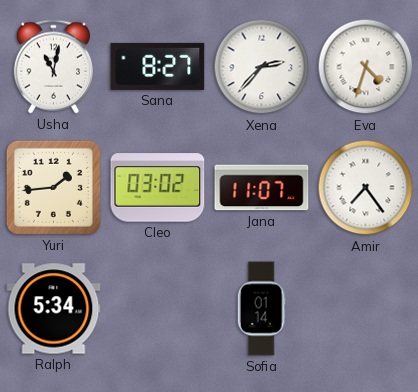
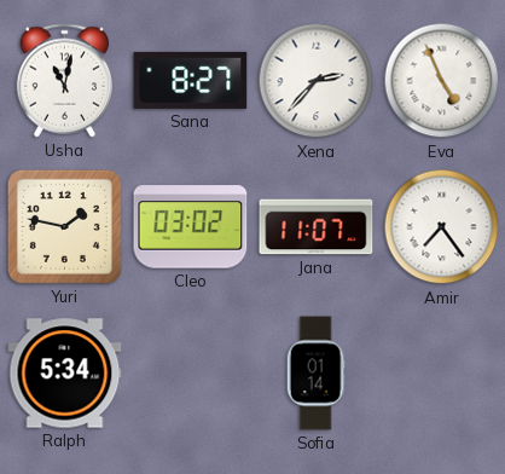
Eva: 4:33 -> 4:56 (442, 81)
Yuri: 1:44 -> 1:47 (64, 226)
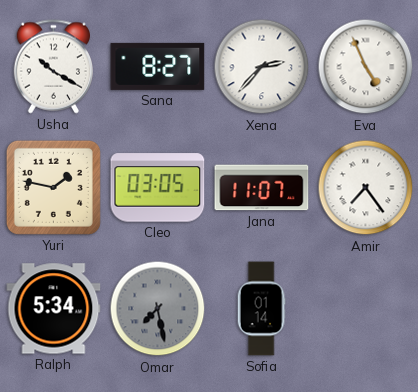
Usha: 11:02 -> 10:20 (53, 67)
Cleo: 03:02 -> 03:05 (158, 188)
Omar: none -> 7:28 (158, 309)
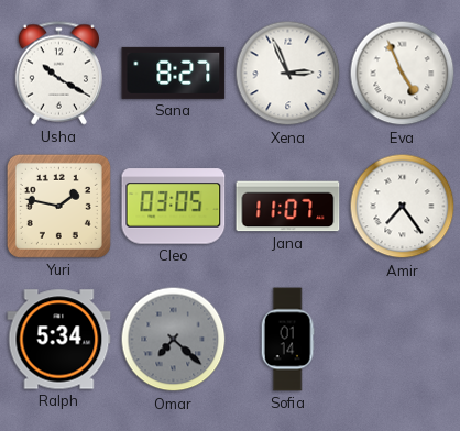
Xena: 2:37 -> 2:56 (288, 74)
Omar: 7:28 -> 7:22 (174, 340)
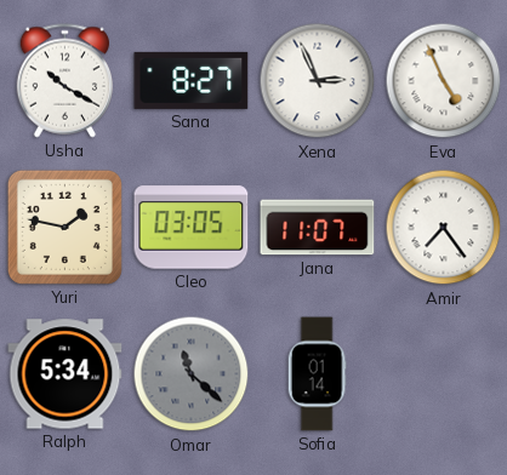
Omar: 7:22 -> 11:22 (192, 374)
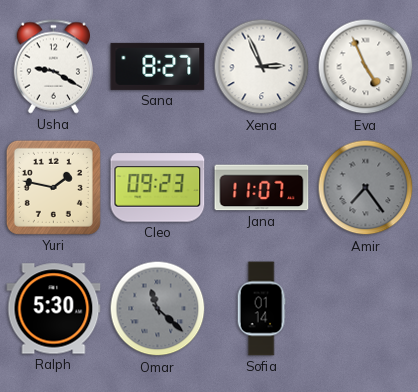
Usha: 10:20 -> 9:20 (53, 67)
Cleo: 03:05 -> 09:23 (158, 188)
Amir dial: white -> grey (366, 188)
Ralph: 5:34 -> 5:30 (54, 309)
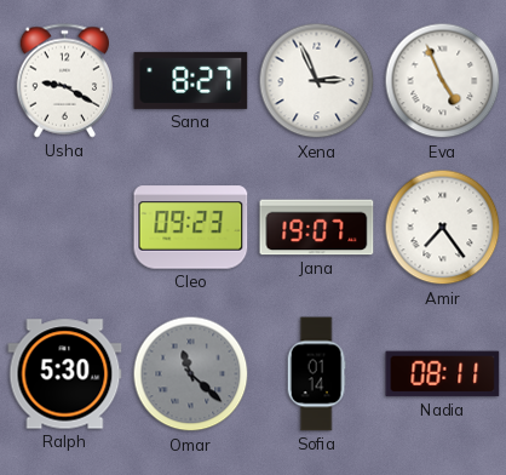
Yuri: 1:47 -> none (53, 187)
Jana: 11:07 -> 19:07 (317, 228)
Amir dial: grey -> white (443, 228)
Nadia: none -> 08:11 (443, 374)
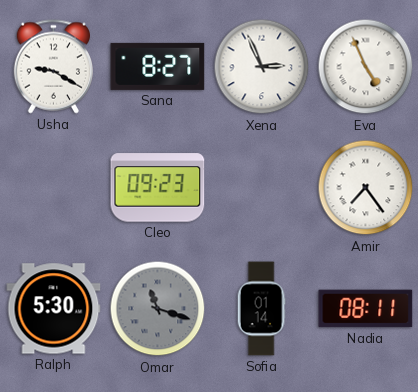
Jana: 19:07 -> none (317, 228)
Omar: 11:22 -> 11:18 (158, 309)
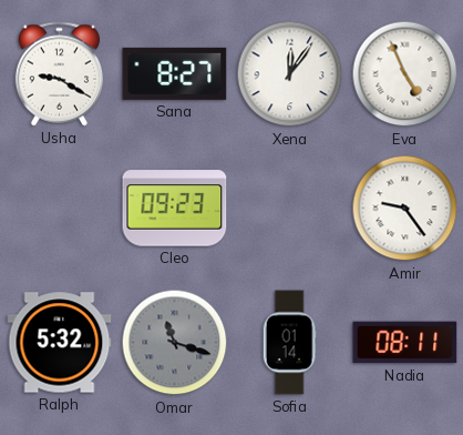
Xena: 2:56 -> 12:06 (290, 74)
Amir: 7:24 -> 9:24 (405, 209)
Ralph: 5:30 -> 5:32 (60, 343)
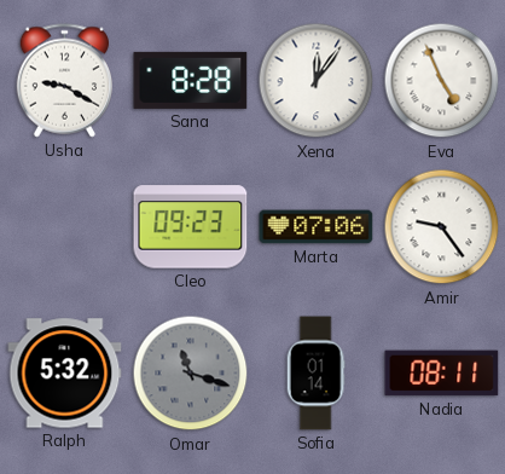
Sana: 8:27 -> 8:28 (191, 80)
Marta: none -> 07:06 (317, 227)
